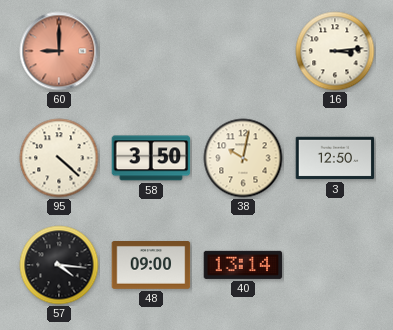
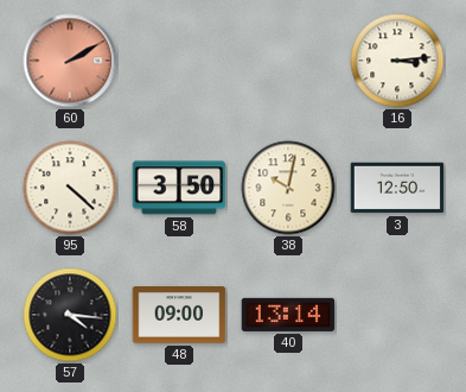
60: 9:00 -> 2:10 (70, 61)
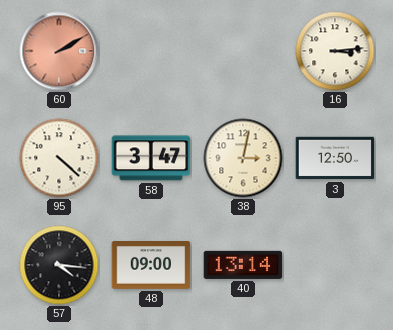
58: 3:50 -> 3:47 (151, 158)
38: 10:02 -> 3:02 (243, 158)
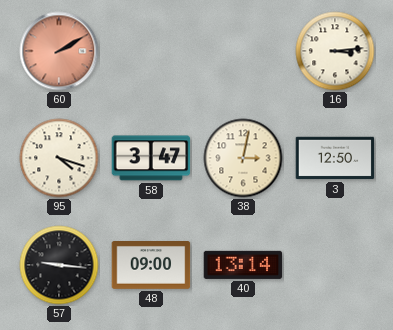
95: 4:22 -> 4:18 (59, 158)
57: 4:16 -> 9:16 (59, 265)
